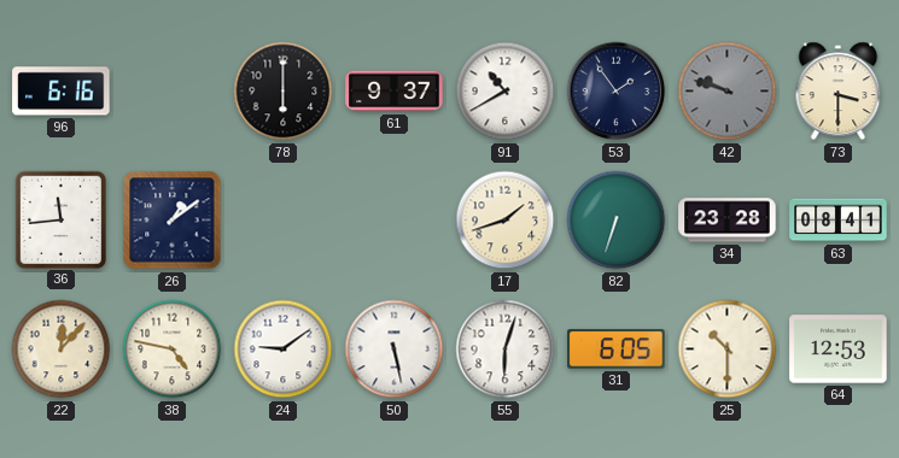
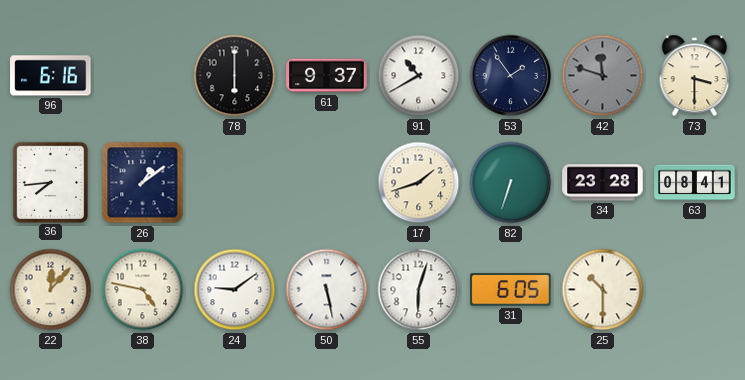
42: 9:48 -> 11:48 (603, 76)
36: 11:44 -> 7:44 (50, 182)
64: 12:53 -> none (839, 350)
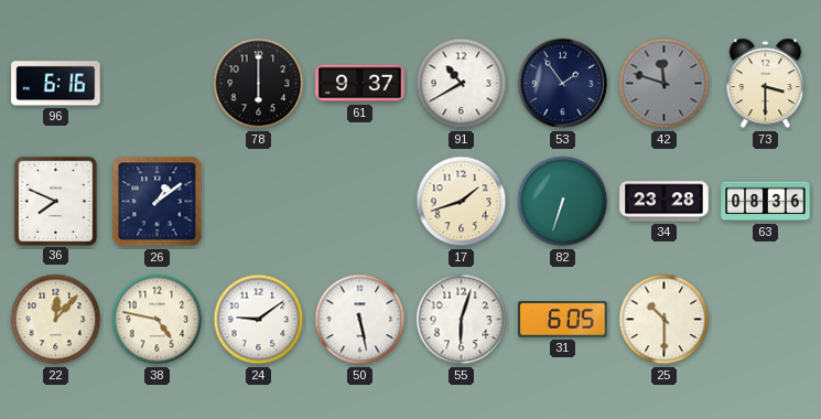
36: 7:44 -> 7:49 (55, 201)
63: 08:41 -> 08:36 (766, 202)
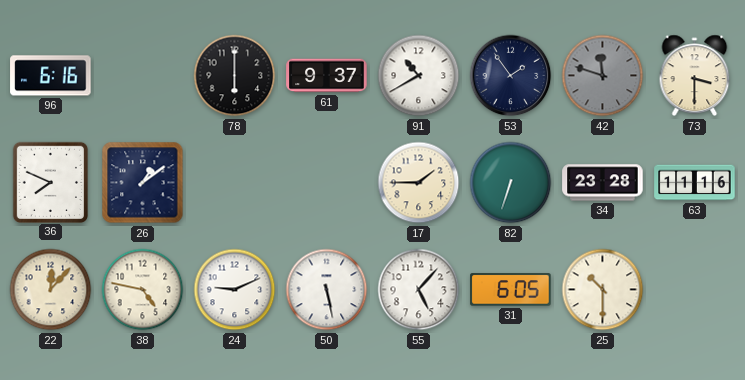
17: 1:42 -> 1:45 (419, 183)
63: 08:36 -> 11:16 (695, 183)
24: 9:09 -> 9:11 (235, 290)
55: 6:03 -> 5:07 (419, 290)
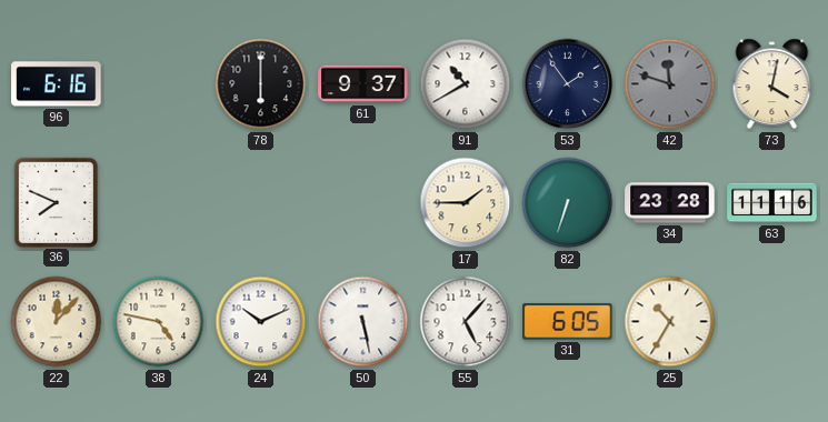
73: 3:30 -> 4:02 (772, 84)
26: 1:09 -> none (143, 183)
24: 9:11 -> 10:11 (261, 322)
25: 10:30 -> 10:35 (670, 322)
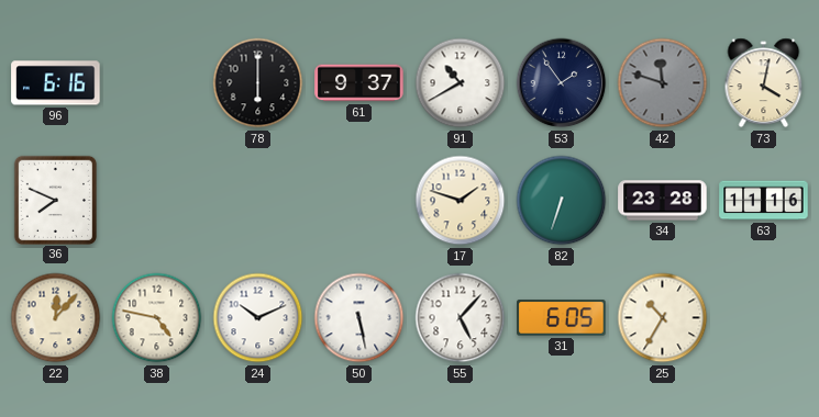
17: 1:45 -> 1:48 (461, 201)
